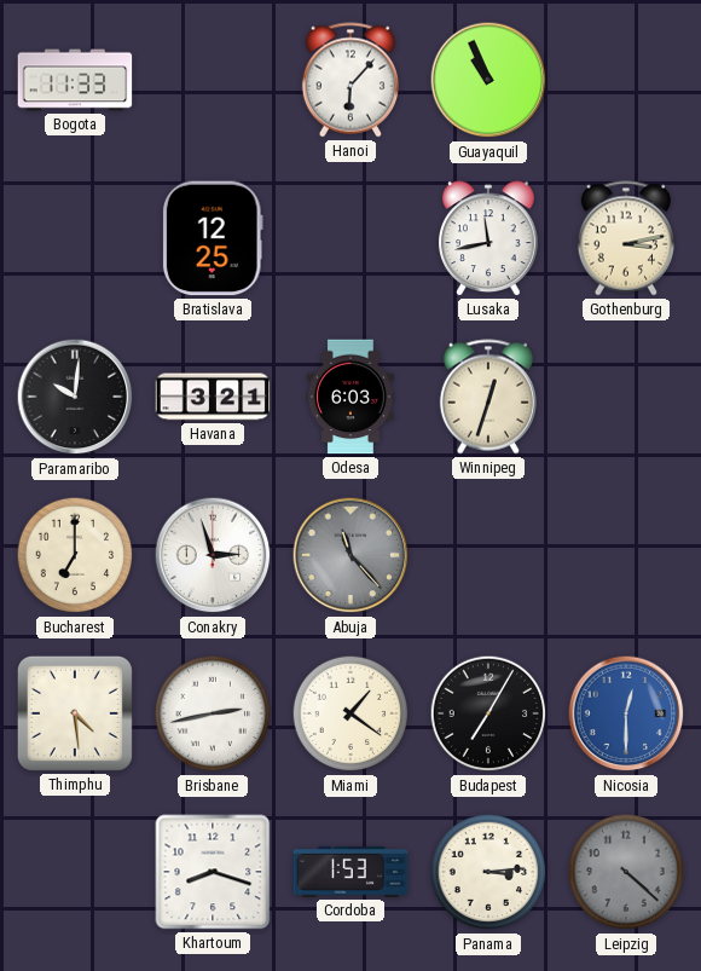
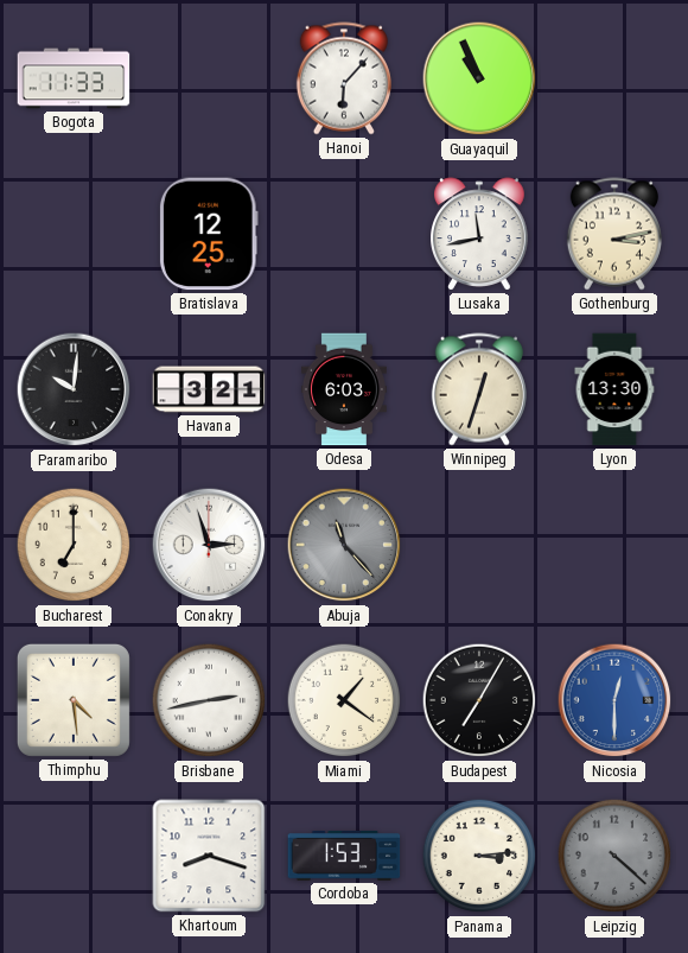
Lyon: none -> 13:30 (614, 389)
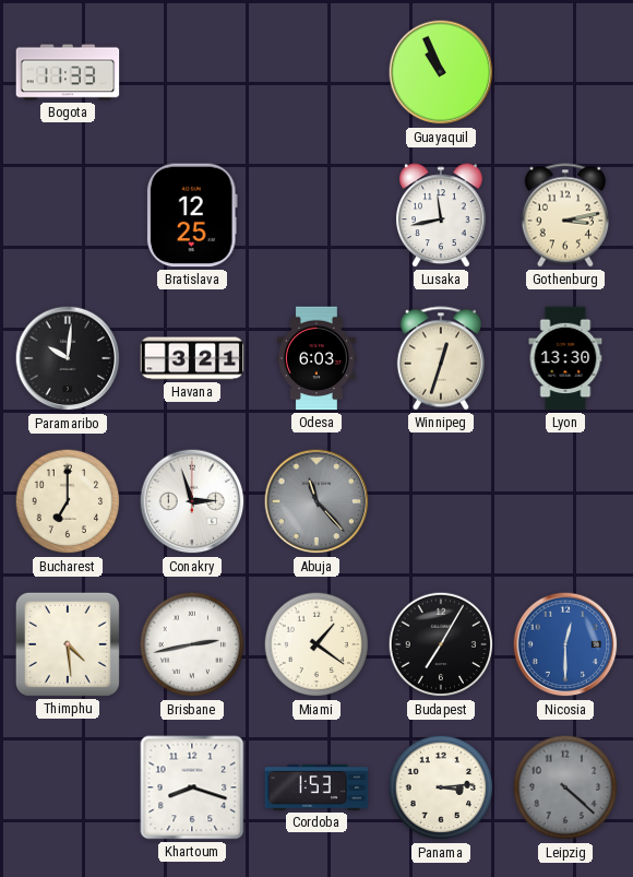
Hanoi: 6:07 -> none (344, 78)
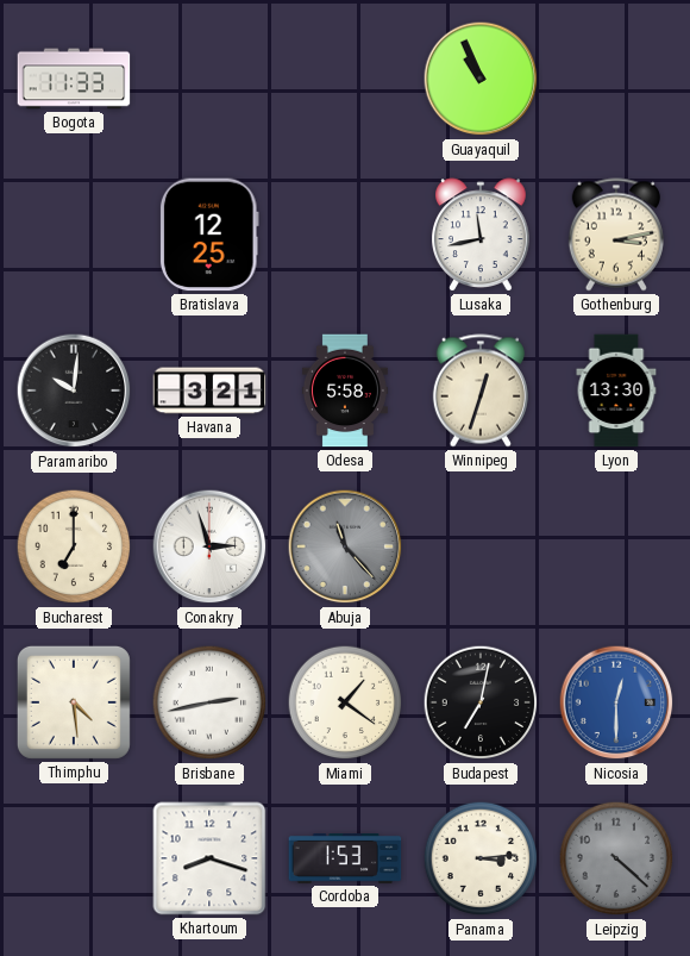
Odesa: 6:03 -> 5:58 (345, 390)
Budapest: 7:05 -> 7:02 (481, 702)
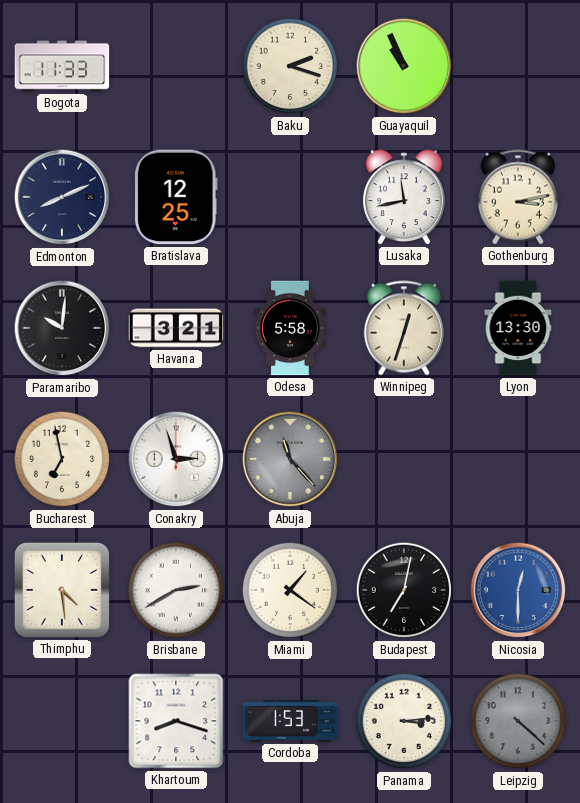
Baku: none -> 2:18 (290, 66)
Edmonton: none -> 8:11 (62, 197)
Bucharest: 7:00 -> 6:58 (62, 459)
Brisbane: 2:43 -> 2:40 (176, 590)
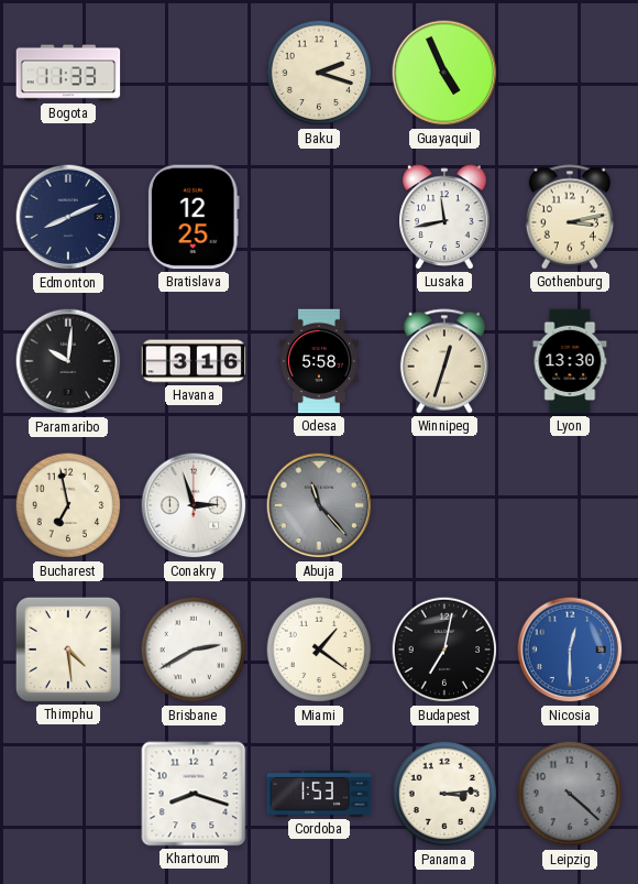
Guayaquil: 10:56 -> 4:56 (444, 73)
Havana: 3:21 -> 3:16 (194, 361)
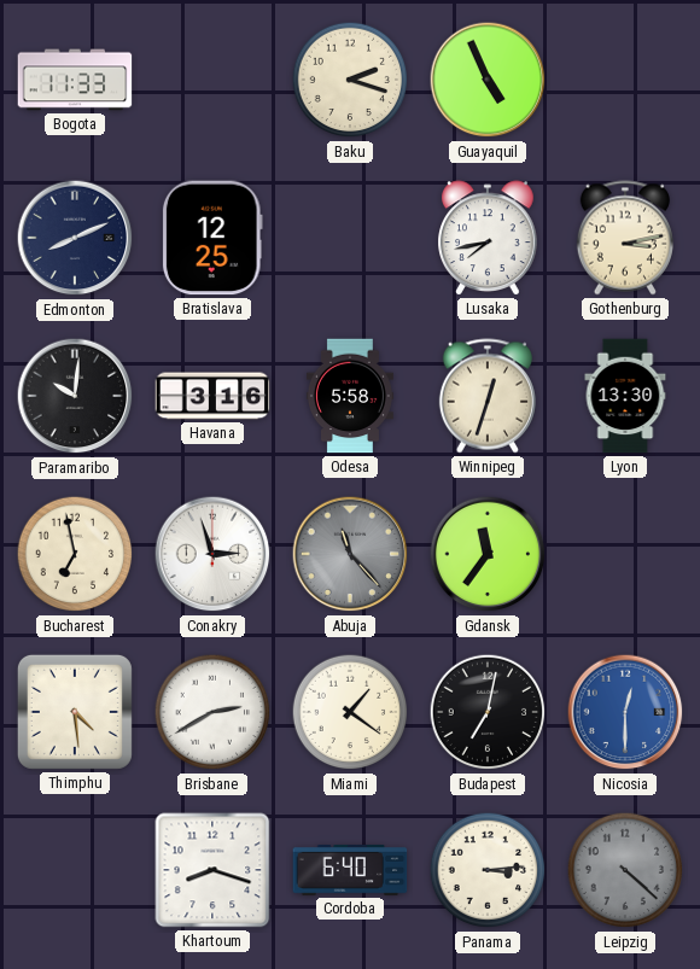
Lusaka: 11:43 -> 7:43 (489, 238)
Gdansk: none -> 11:36 (488, 554)
Cordoba: 1:53 -> 6:40 (350, 871)
